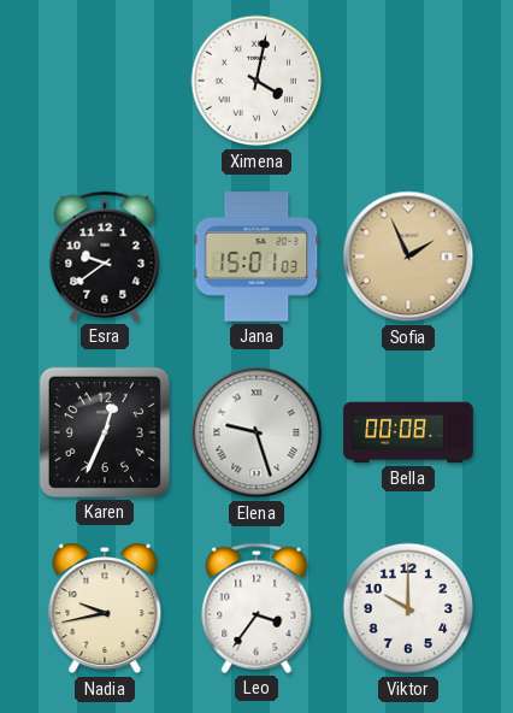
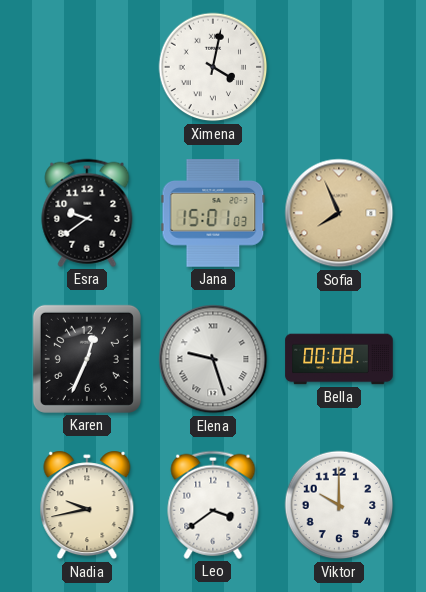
Sofia: 1:56 -> 7:56 (339, 213)
Leo: 3:36 -> 3:39 (213, 505)
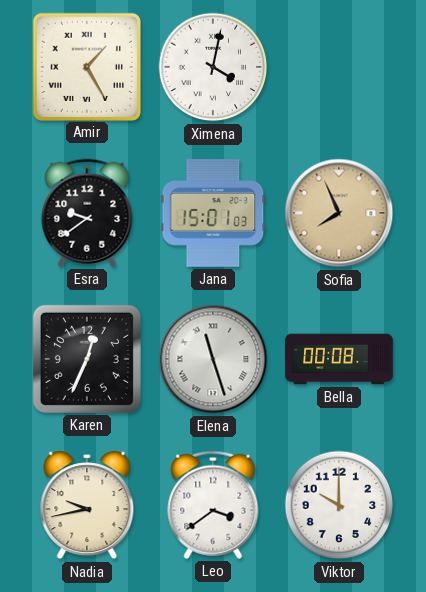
Amir: none -> 1:25 (86, 66)
Elena: 9:27 -> 11:27 (213, 359)
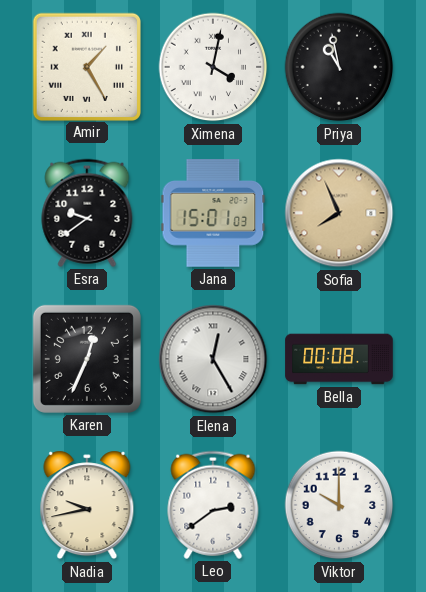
Priya: none -> 10:58 (339, 67)
Elena: 11:27 -> 12:25 (213, 359)
Leo: 3:39 -> 2:39 (213, 505)
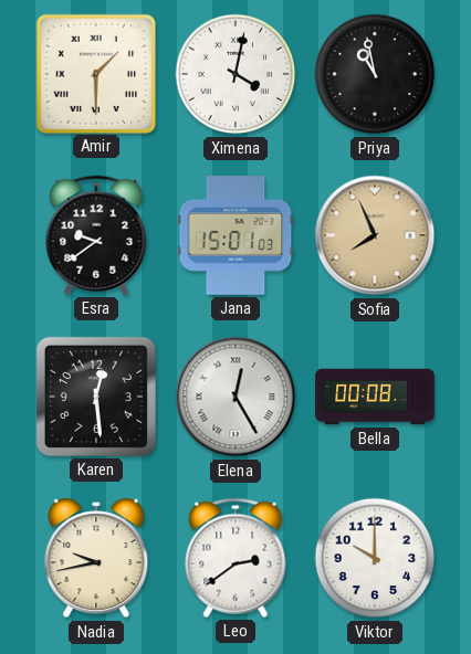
Amir: 1:25 -> 1:30 (95, 73)
Karen: 12:34 -> 12:29 (96, 397)
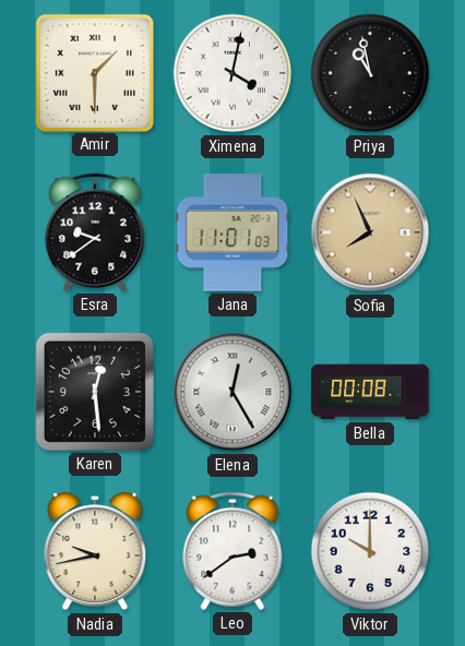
Jana: 15:01 -> 11:01 (233, 232)
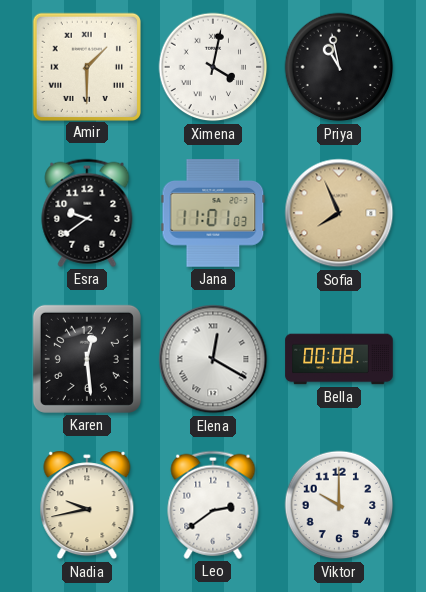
Elena: 12:25 -> 12:20 (213, 359)
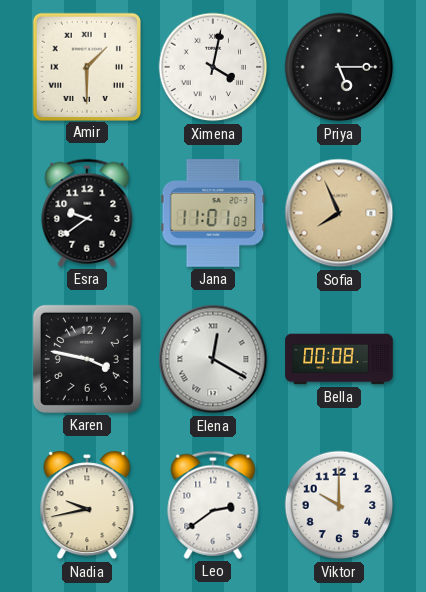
Priya: 10:58 -> 5:15 (339, 67)
Karen: 12:29 -> 3:47 (87, 359)
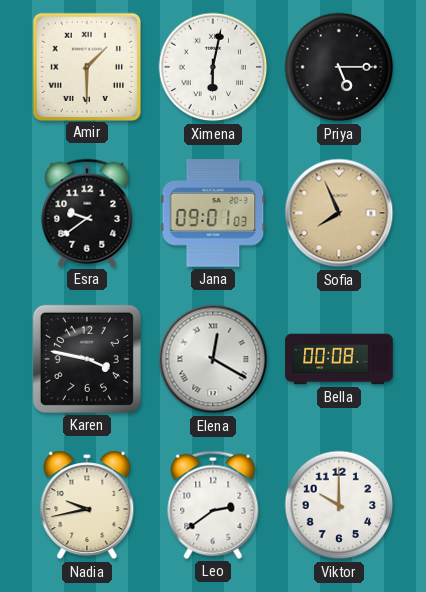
Ximena: 4:02 -> 6:02 (213, 67)
Jana: 11:01 -> 09:01 (213, 213)
